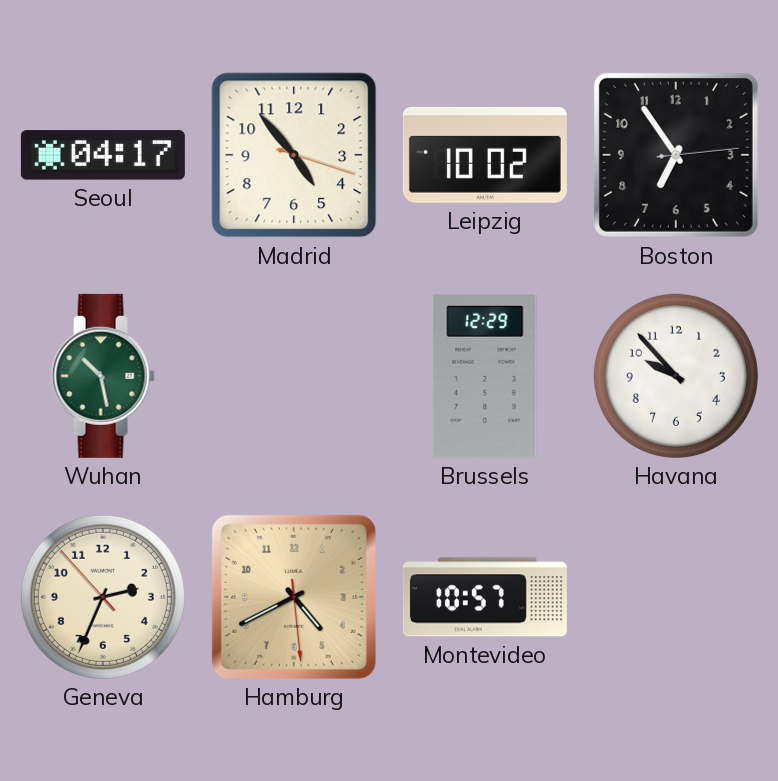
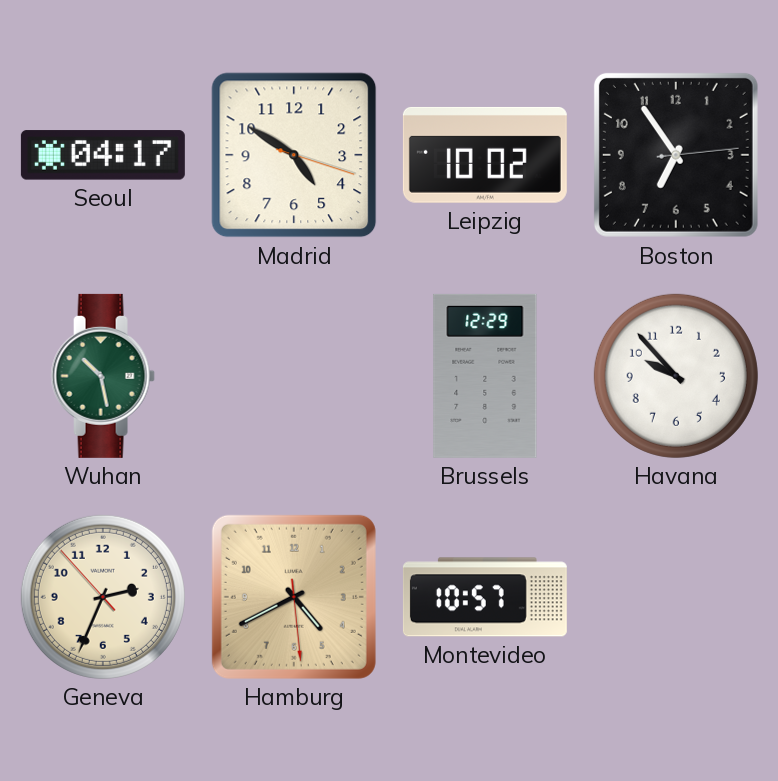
Madrid: 4:53 -> 4:50 (294, 155)
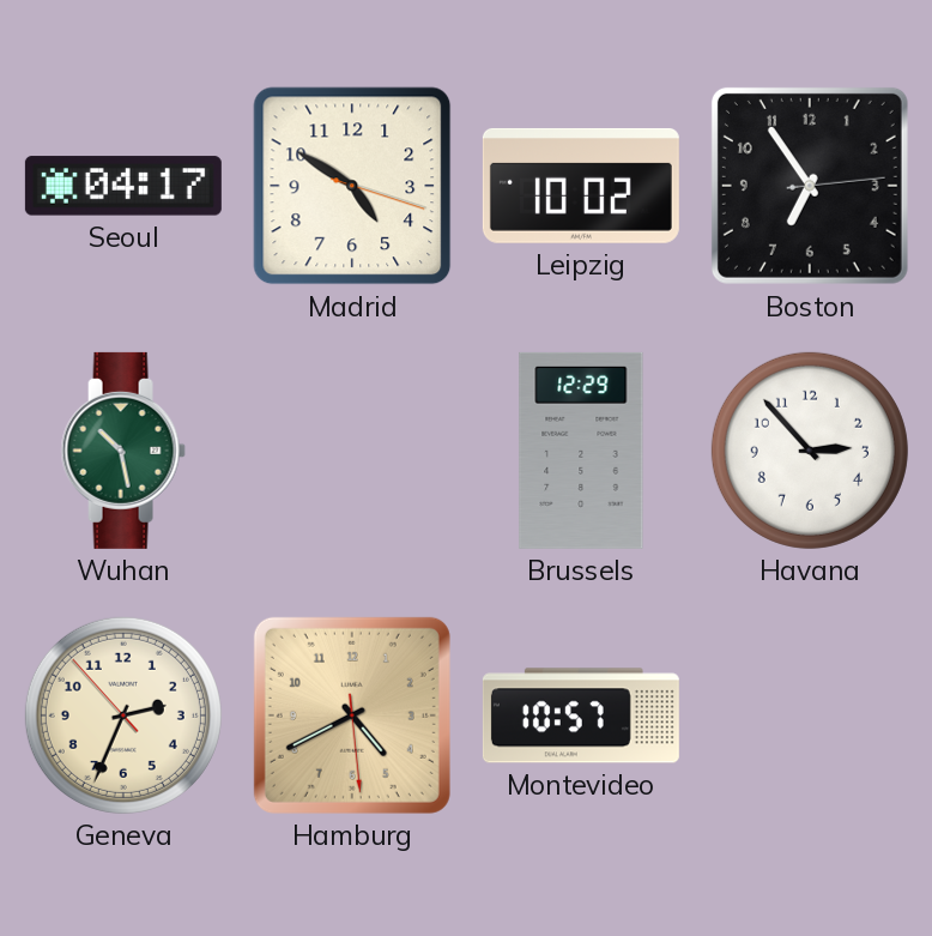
Havana: 9:53 -> 2:53 (810, 451)
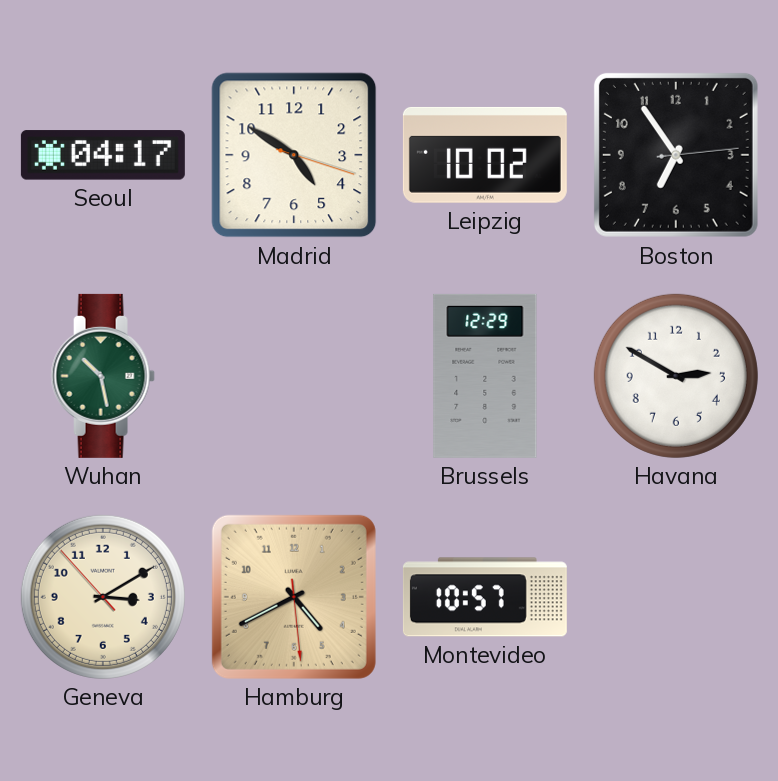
Havana: 2:53 -> 2:50 (676, 376)
Geneva: 2:33 -> 3:09 (103, 597)
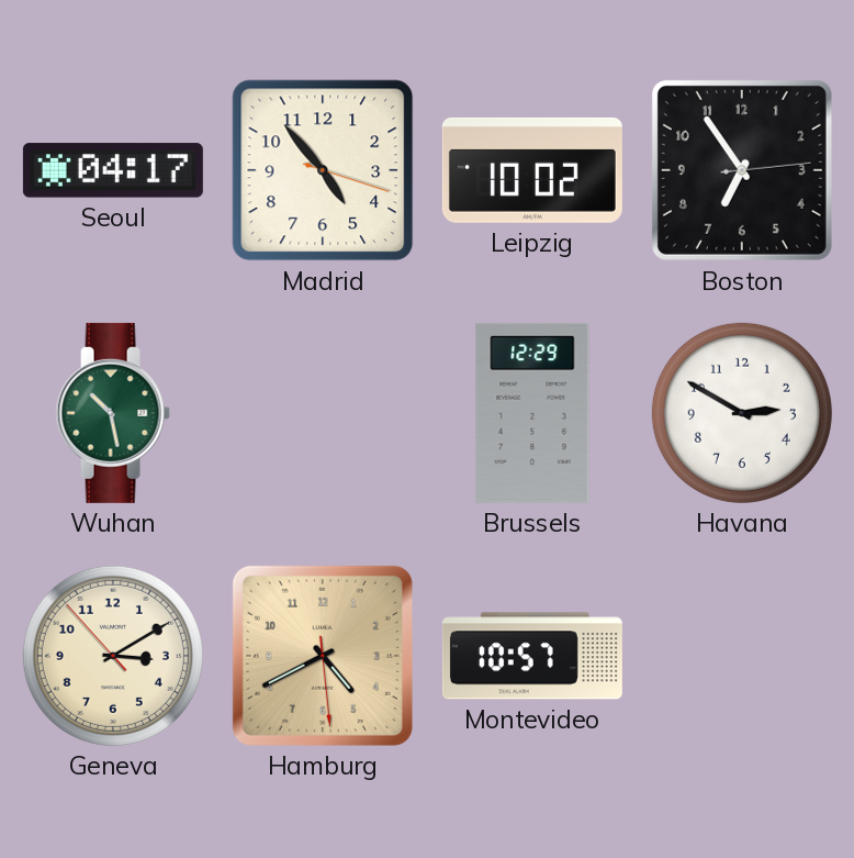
Madrid: 4:50 -> 4:53 (323, 170)
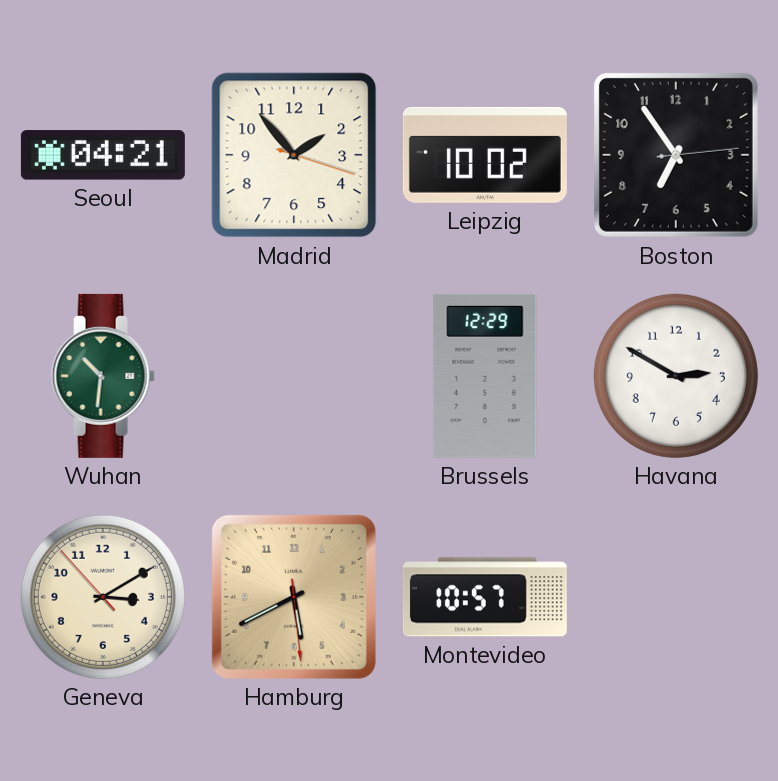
Seoul: 04:17 -> 04:21 (103, 155)
Madrid: 4:53 -> 1:53 (294, 155)
Wuhan: 10:28 -> 10:31 (103, 376)
Hamburg: 4:40 -> 5:40 (294, 597)
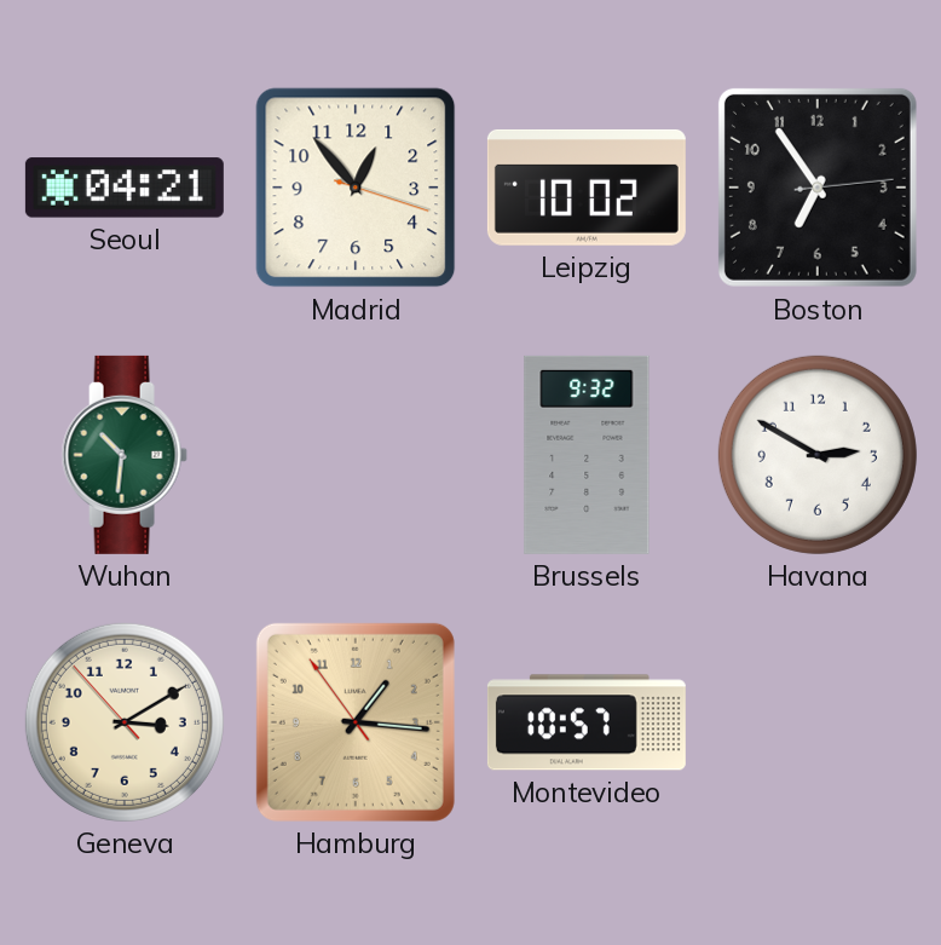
Madrid: 1:53 -> 12:53 (356, 188)
Brussels: 12:29 -> 9:32 (587, 455)
Hamburg: 5:40 -> 1:15 (356, 722)
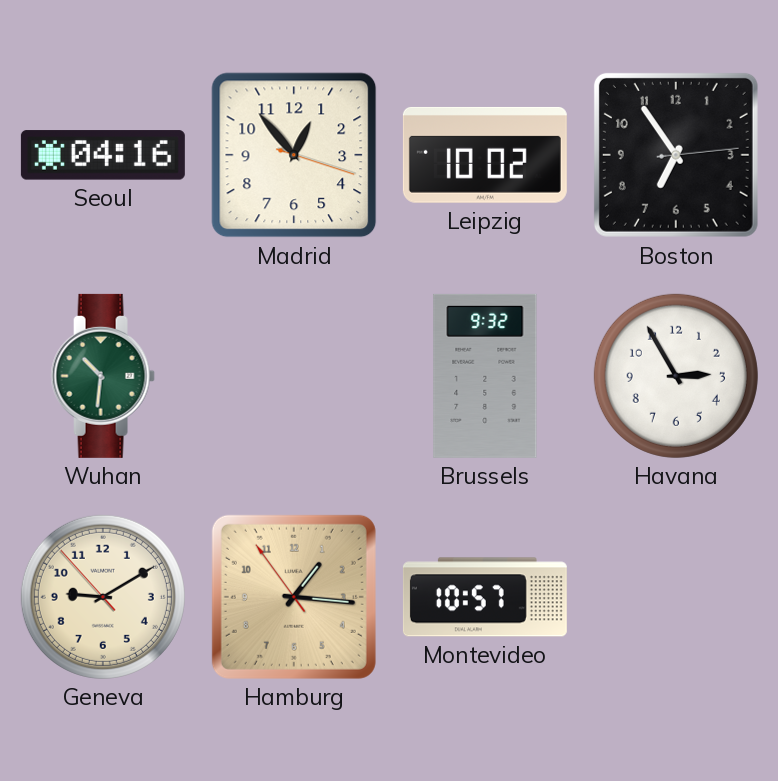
Seoul: 04:21 -> 04:16 (103, 155)
Havana: 2:50 -> 2:55 (676, 376)
Geneva: 3:09 -> 9:09 (103, 597)
